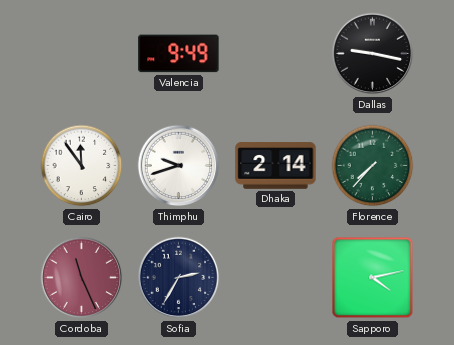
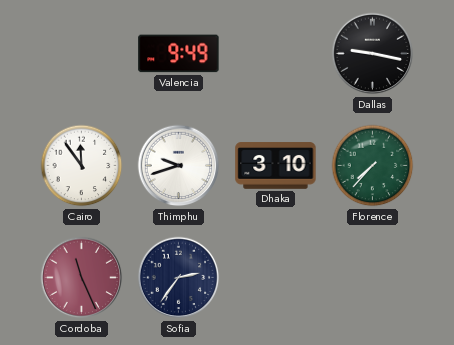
Dhaka: 2:14 -> 3:10 (276, 166)
Sofia: 2:35 -> 2:36 (179, 278)
Sapporo: 4:13 -> none (373, 278)
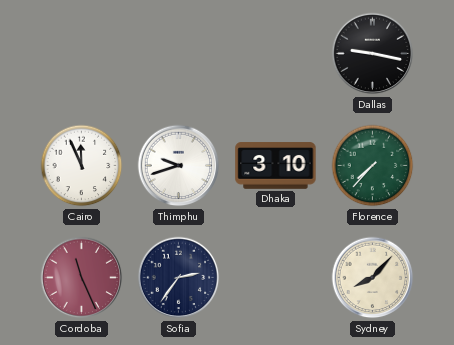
Valencia: 9:49 -> none (179, 54)
Cairo: 11:54 -> 11:56 (82, 166)
Sydney: none -> 8:07 (373, 278)
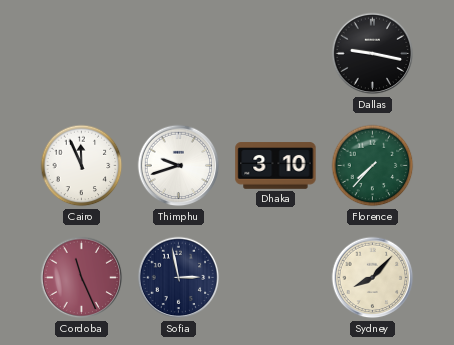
Sofia: 2:36 -> 2:58 (179, 278)
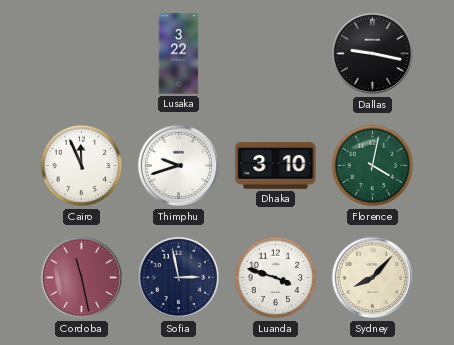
Lusaka: none -> 3:22 (179, 54)
Florence: 7:37 -> 4:02 (373, 166)
Cordoba: 11:26 -> 11:28 (82, 278)
Luanda: none -> 3:48 (276, 278)
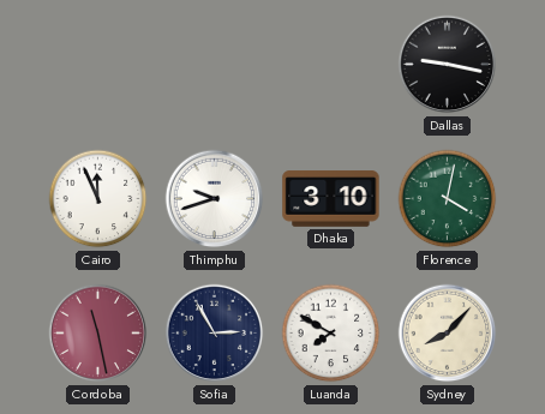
Lusaka: 3:22 -> none (179, 54)
Sofia: 2:58 -> 2:55 (215, 334)
Luanda: 3:48 -> 7:50 (331, 334)
